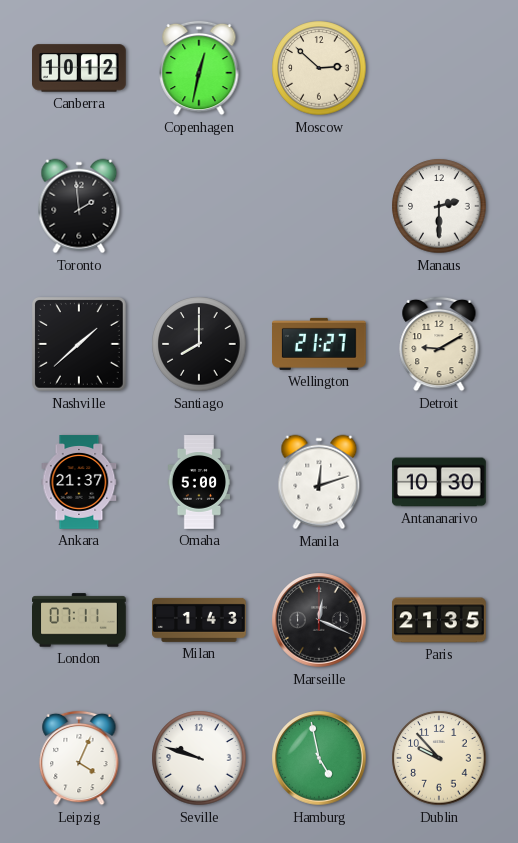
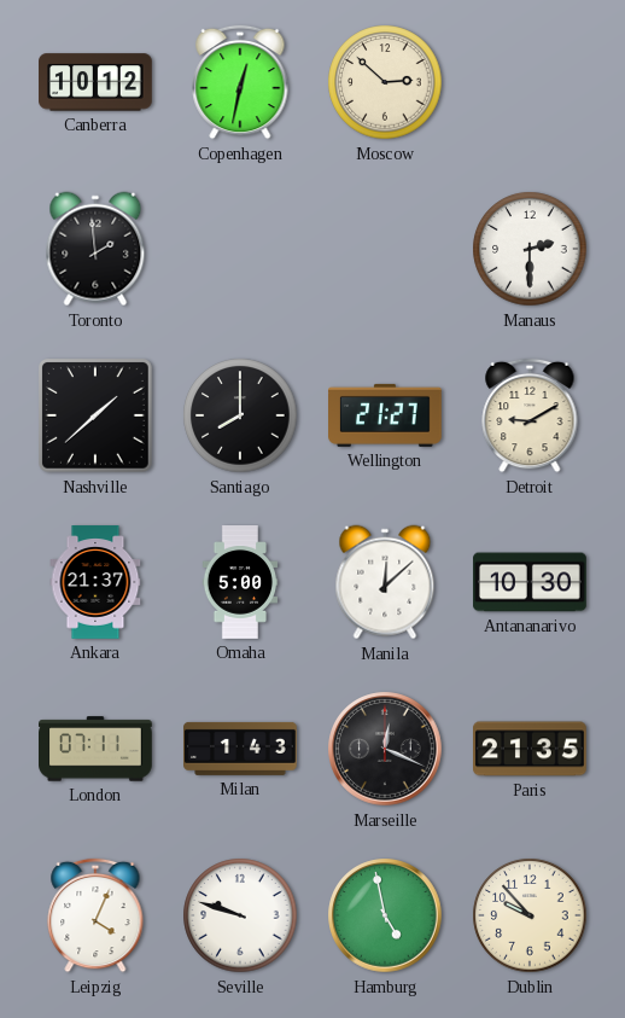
Manila: 12:12 -> 12:08 (385, 582)
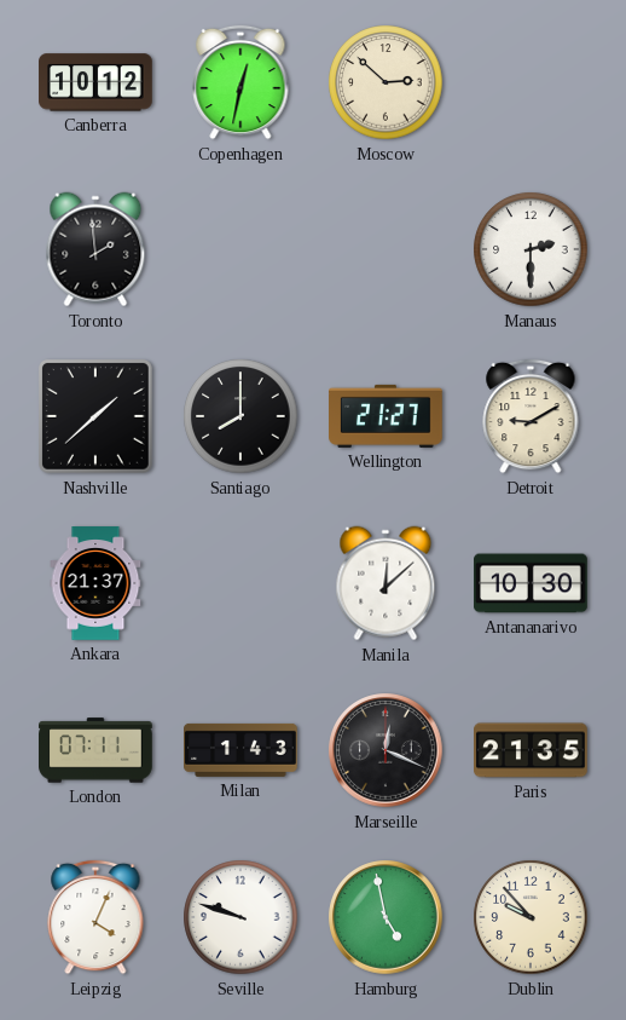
Omaha: 5:00 -> none (240, 582)
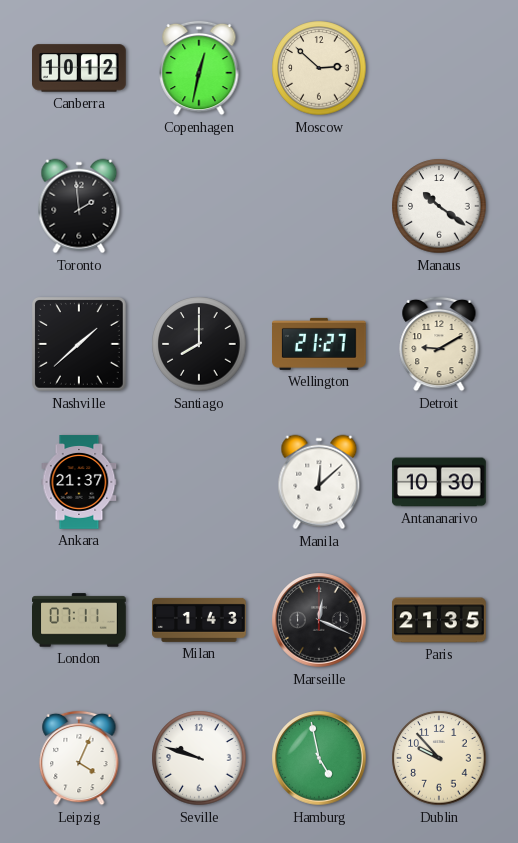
Manaus: 2:30 -> 10:21 (439, 206)
